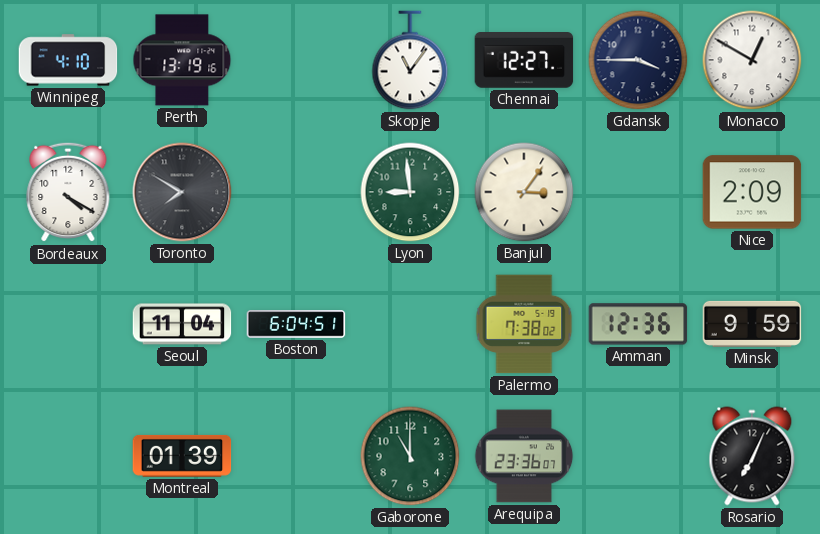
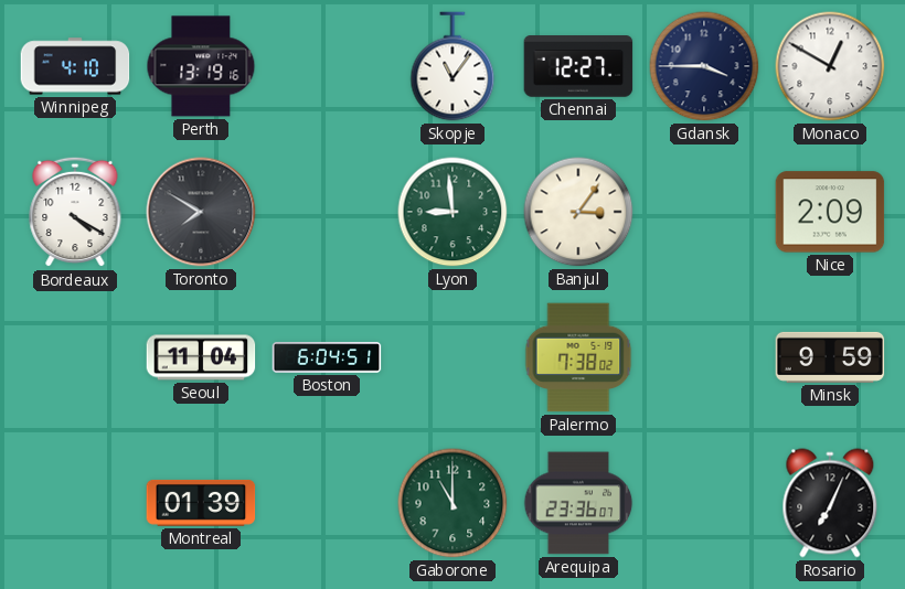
Amman: 12:36 -> none (638, 324)
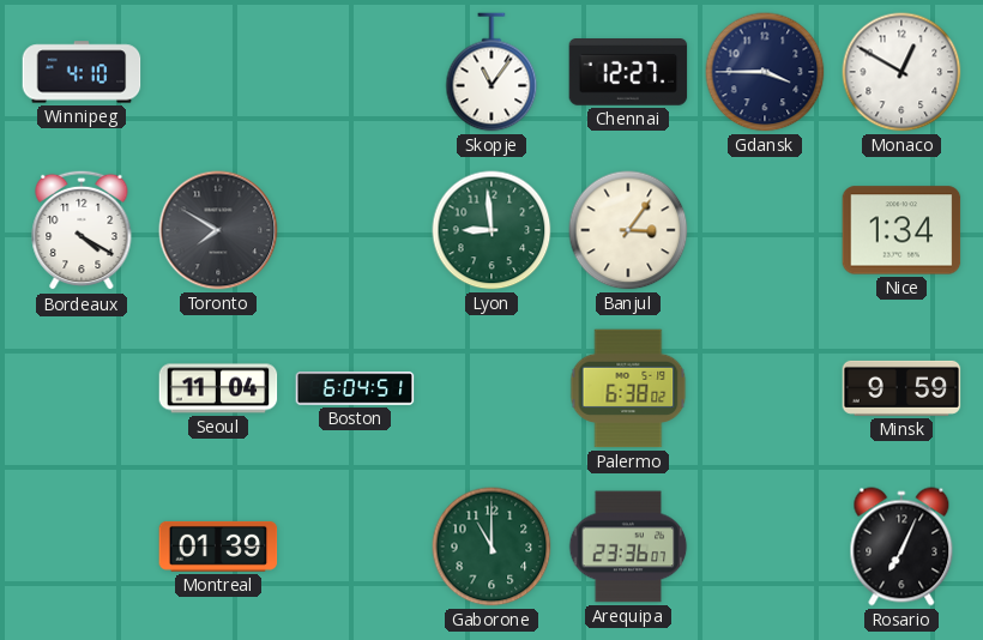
Perth: 13:19 -> none (201, 66)
Nice: 2:09 -> 1:34 (901, 230)
Palermo: 7:38 -> 6:38 (628, 388)
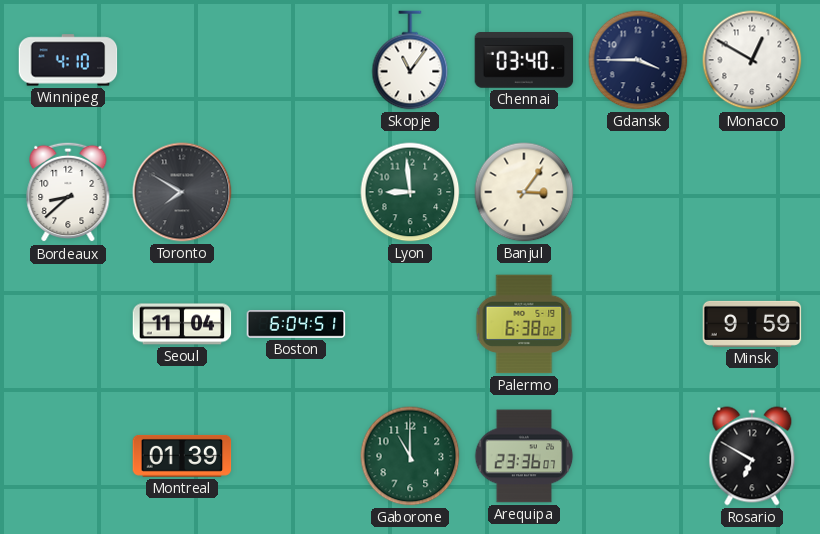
Chennai: 12:27 -> 03:40 (524, 61)
Bordeaux: 4:20 -> 8:38 (68, 192)
Nice: 1:34 -> none (901, 230)
Rosario: 7:04 -> 6:50 (752, 456)
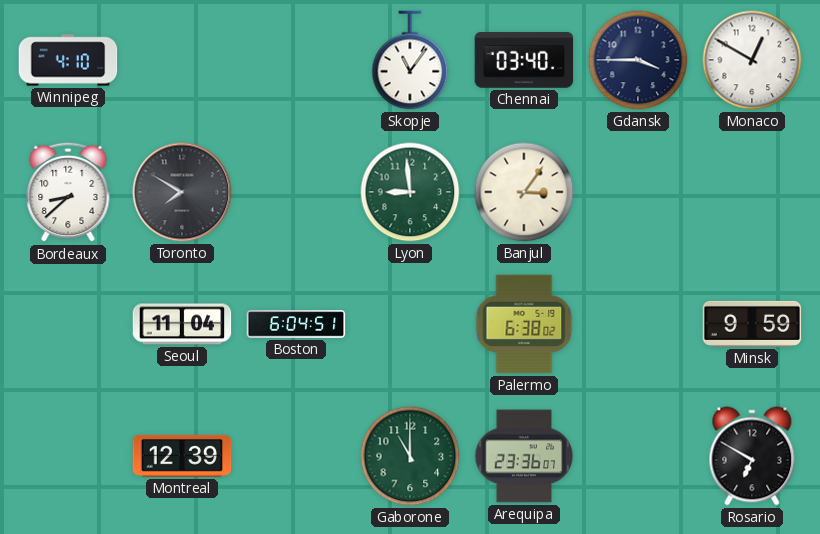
Montreal: 01:39 -> 12:39 (182, 456)
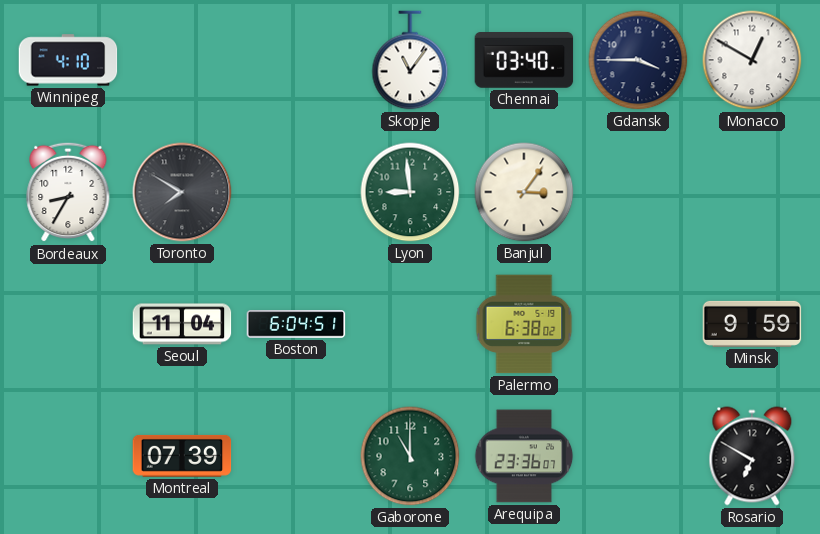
Bordeaux: 8:38 -> 8:35 (68, 192)
Montreal: 12:39 -> 07:39 (182, 456)
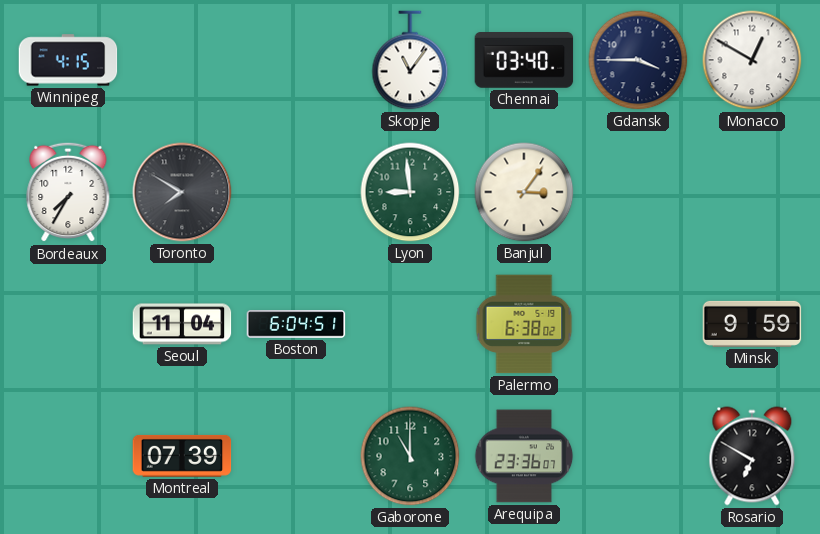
Winnipeg: 4:10 -> 4:15 (68, 60)
Bordeaux: 8:35 -> 7:35 (68, 192)
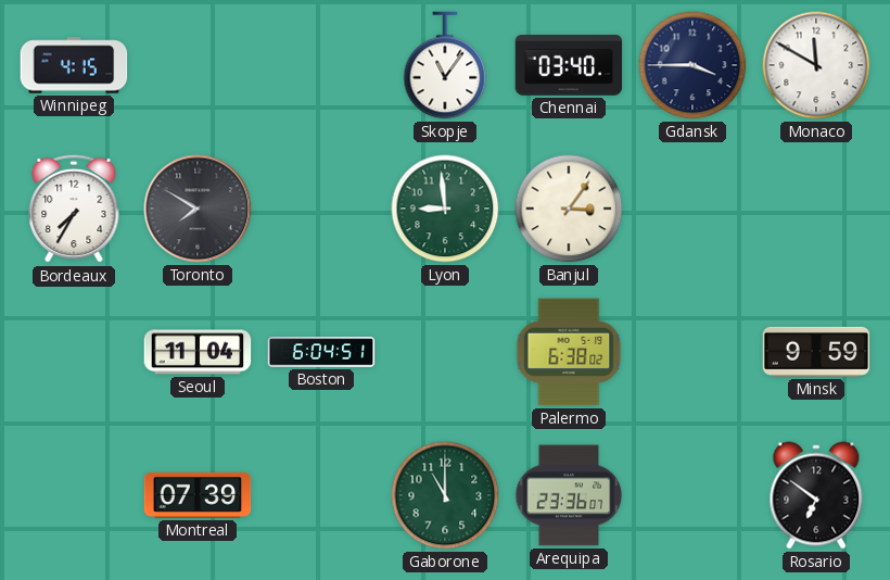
Monaco: 12:50 -> 11:50 (816, 65)
Rosario: 6:50 -> 6:51 (816, 495)
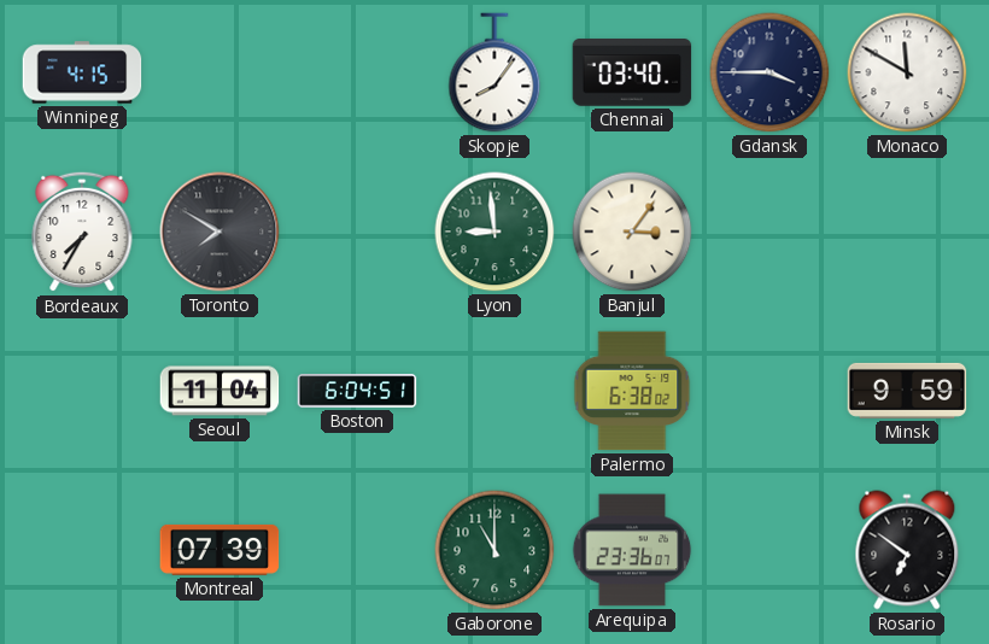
Skopje: 11:06 -> 8:06 (494, 72)
